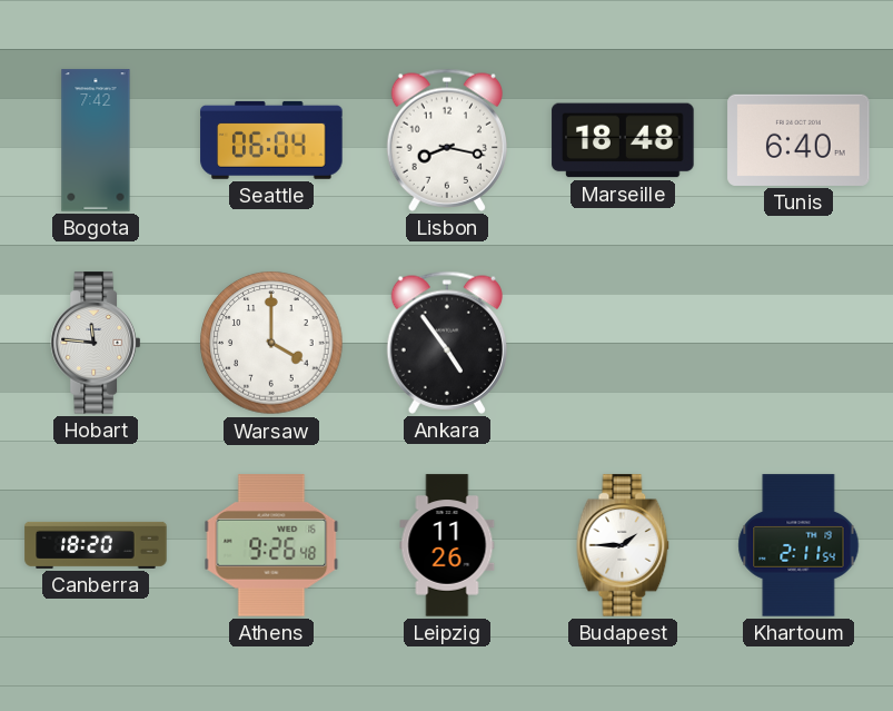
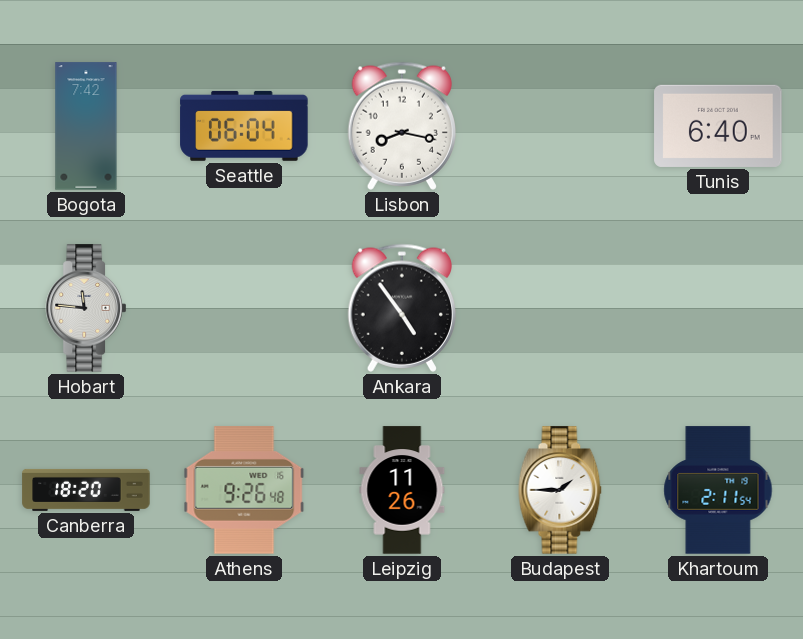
Marseille: 18:48 -> none (623, 140)
Warsaw: 4:00 -> none (271, 343)
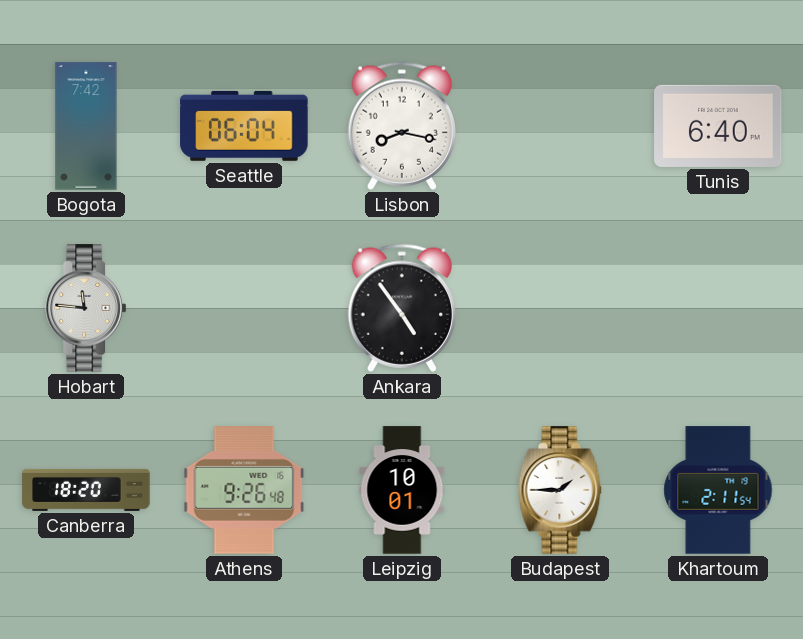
Leipzig: 11:26 -> 10:01 (402, 490)
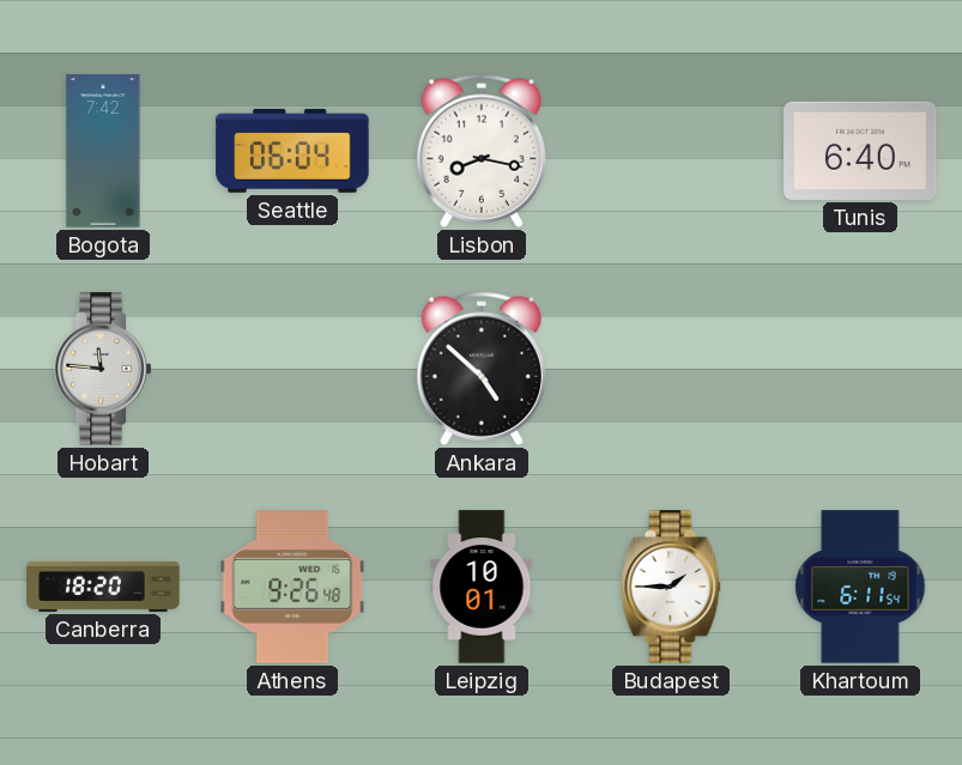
Ankara: 4:54 -> 4:52 (480, 369)
Khartoum: 2:11 -> 6:11 (860, 587)
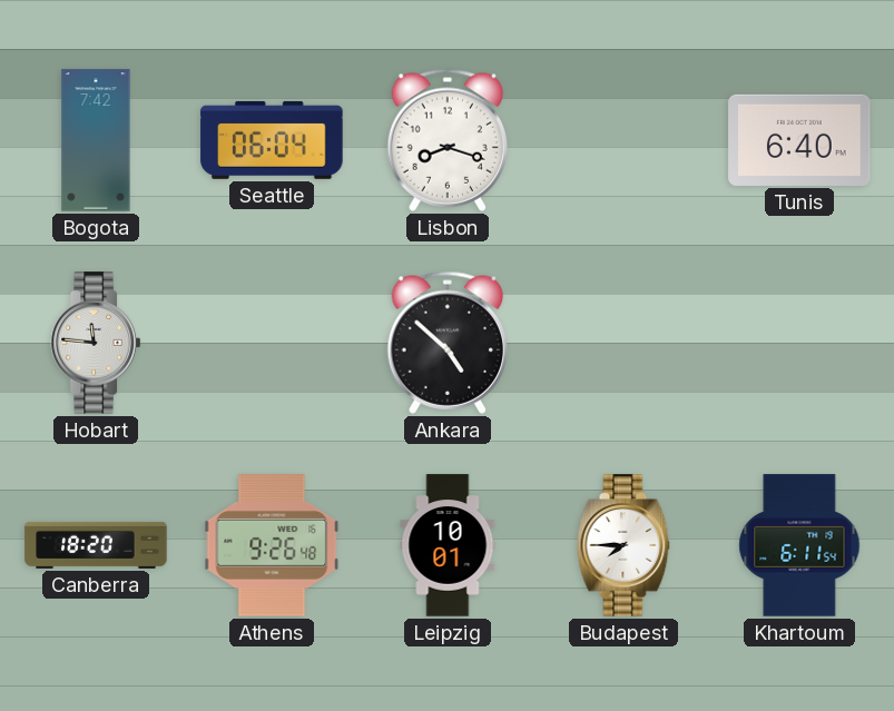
Lisbon: 8:17 -> 8:18 (446, 140)
Budapest: 1:45 -> 7:45 (623, 545)
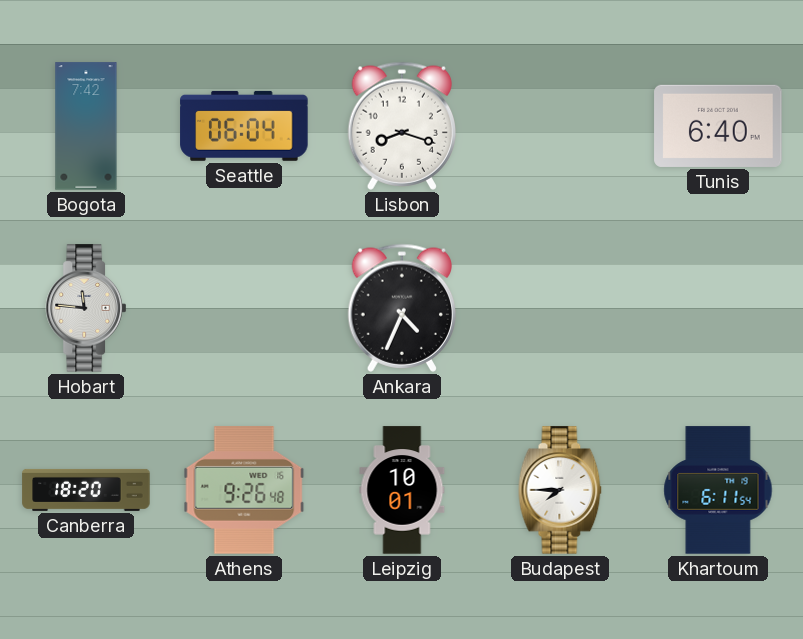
Ankara: 4:52 -> 4:34 (401, 308)
